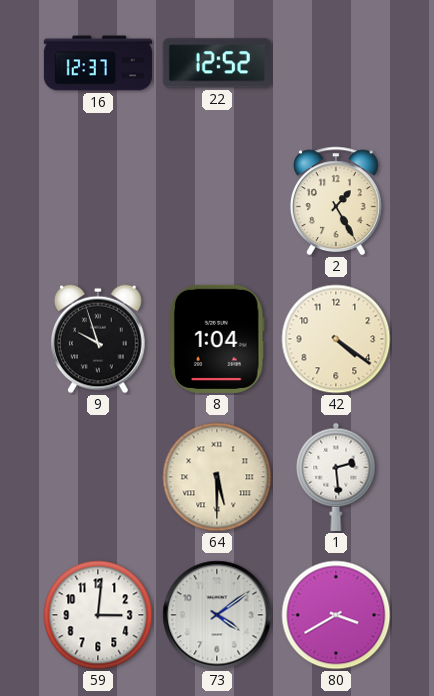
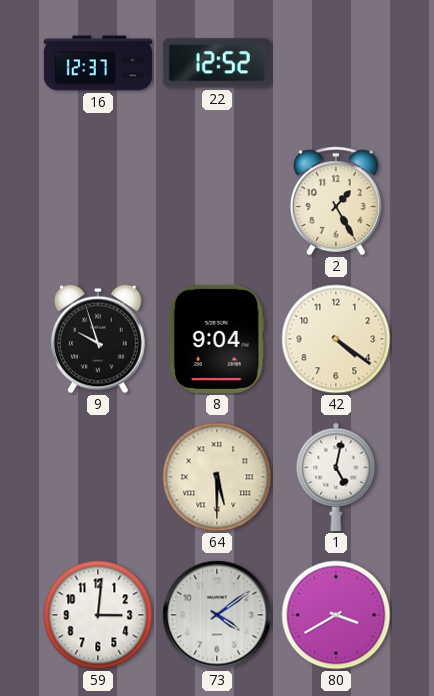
8: 1:04 -> 9:04 (217, 339)
1: 2:29 -> 5:02 (336, 477)
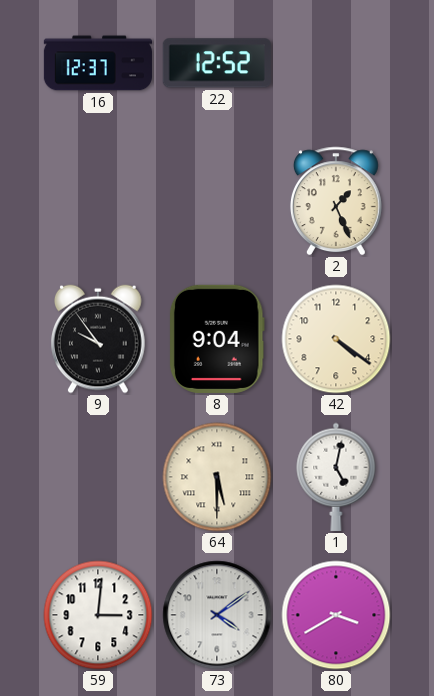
2: 1:25 -> 1:26 (336, 201)
9: 9:57 -> 9:54 (99, 339)
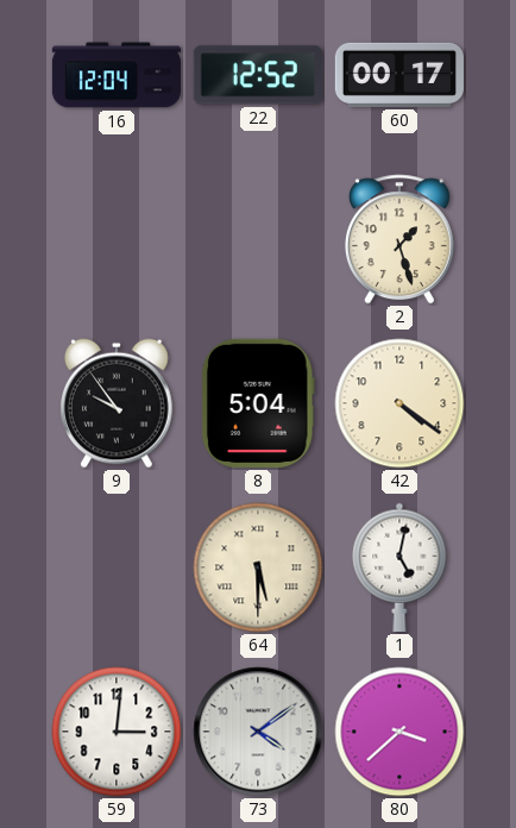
16: 12:37 -> 12:04 (117, 75)
60: none -> 00:17 (399, 75)
2: 1:26 -> 1:27 (399, 239)
8: 9:04 -> 5:04 (258, 403)
80: 3:40 -> 3:38 (399, 732)
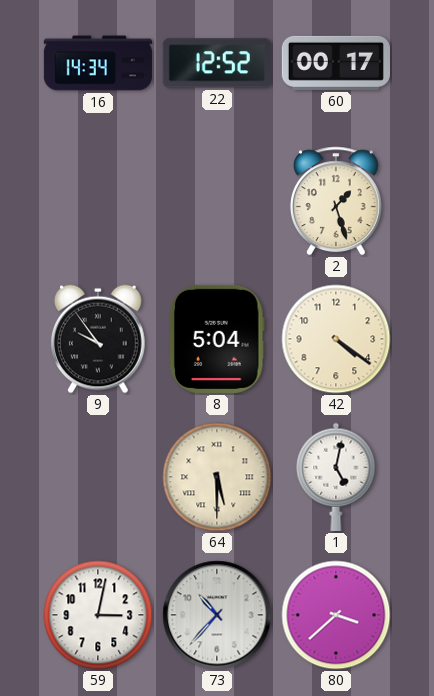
16: 12:04 -> 14:34 (98, 63)
59: 3:01 -> 3:02 (98, 615)
73: 4:09 -> 10:37 (217, 615)
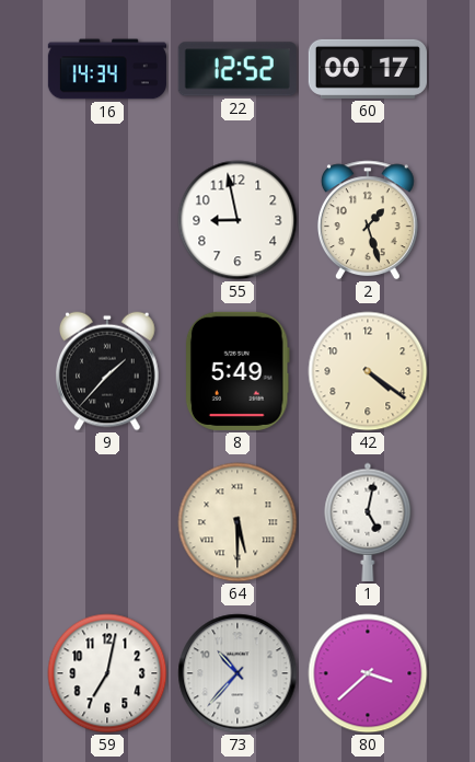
55: none -> 8:58 (237, 220)
9: 9:54 -> 1:37 (108, 371)
8: 5:04 -> 5:49 (237, 371)
59: 3:02 -> 7:02 (107, 673)
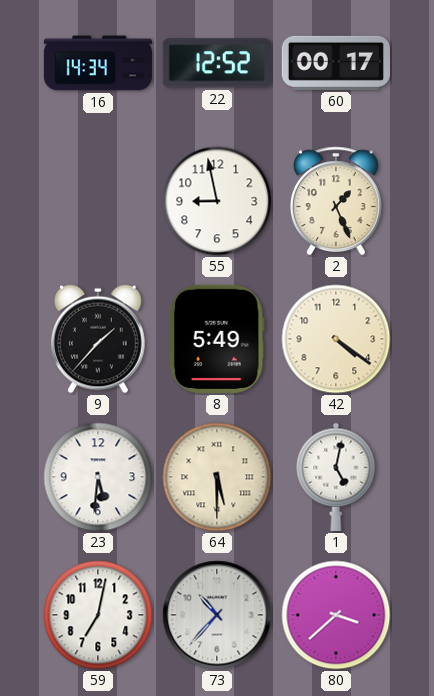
2: 1:27 -> 1:26 (336, 201)
23: none -> 5:31 (98, 477)
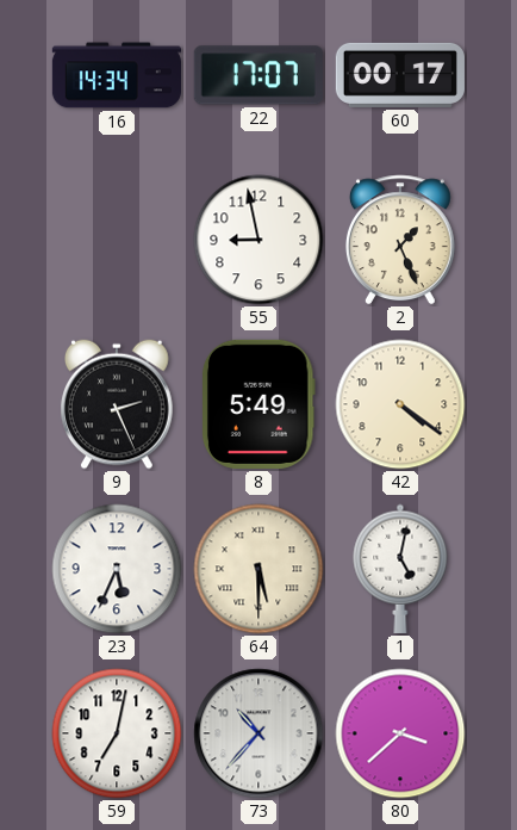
22: 12:52 -> 17:07 (258, 75)
9: 1:37 -> 2:26 (118, 404)
23: 5:31 -> 5:34 (117, 569)
